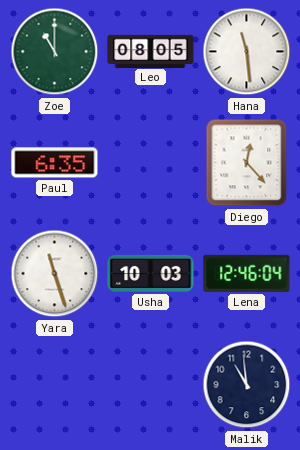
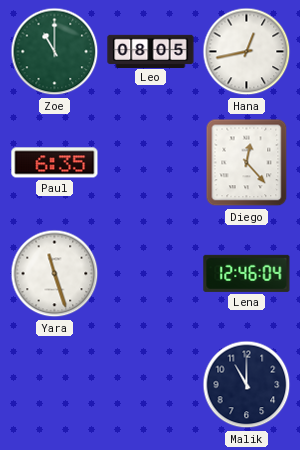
Hana: 11:29 -> 12:43 (247, 52)
Usha: 10:03 -> none (151, 273)
Malik: 10:59 -> 11:00 (247, 385)
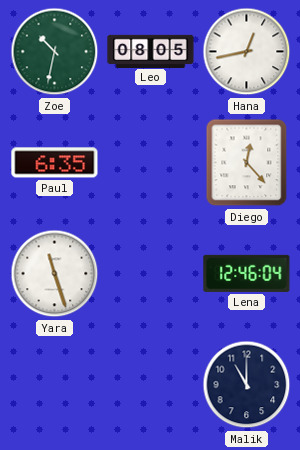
Zoe: 11:00 -> 10:32 (55, 52)
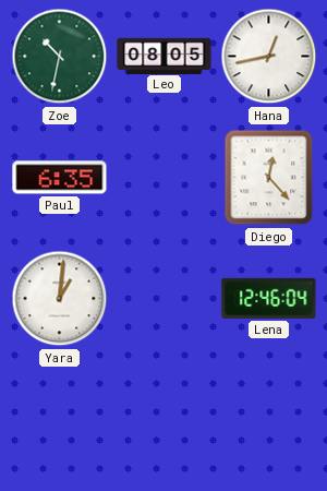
Yara: 11:27 -> 1:01 (60, 299)
Malik: 11:00 -> none (247, 385)
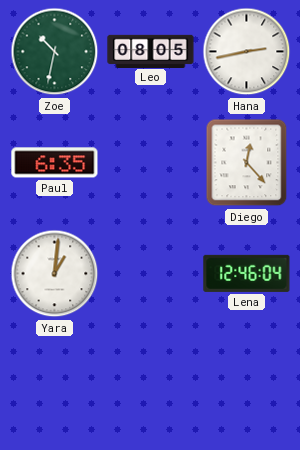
Hana: 12:43 -> 2:43 (247, 52)
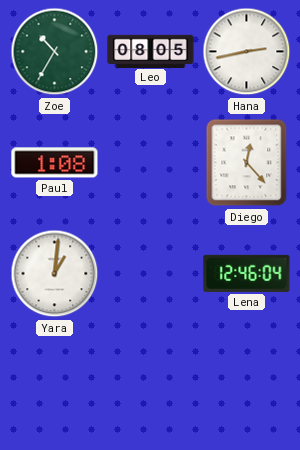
Zoe: 10:32 -> 10:35 (55, 52)
Paul: 6:35 -> 1:08 (55, 163)
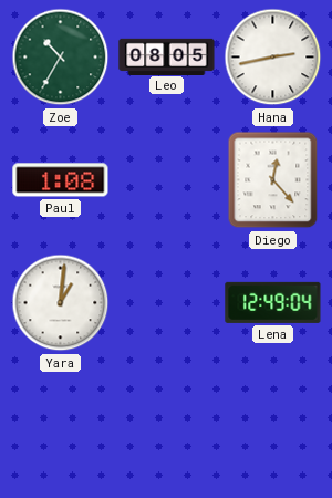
Lena: 12:46 -> 12:49 (273, 302)
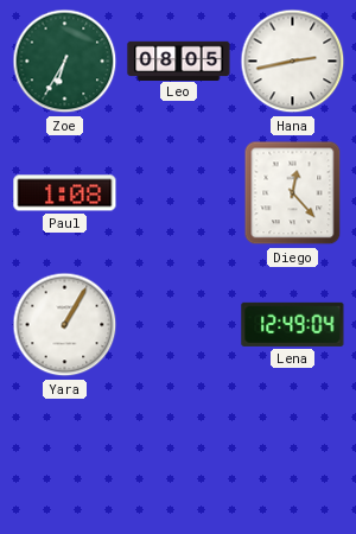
Zoe: 10:35 -> 6:35 (65, 62)
Yara: 1:01 -> 1:05 (65, 325)
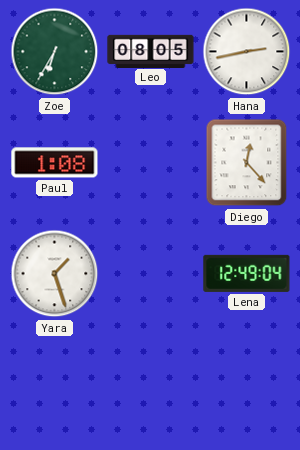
Yara: 1:05 -> 1:27 (55, 274)
